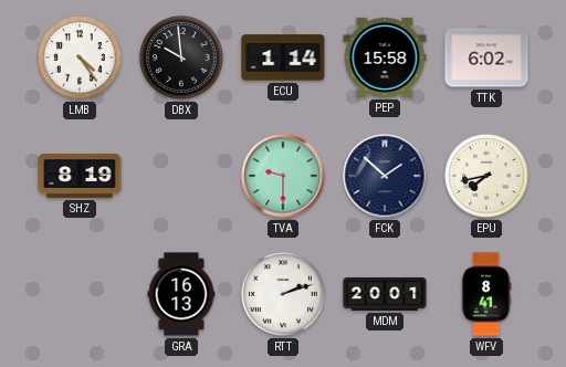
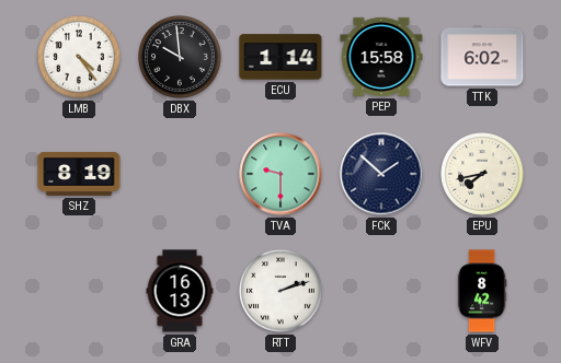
MDM: 20:01 -> none (385, 294)
WFV: 8:41 -> 8:42 (482, 291)
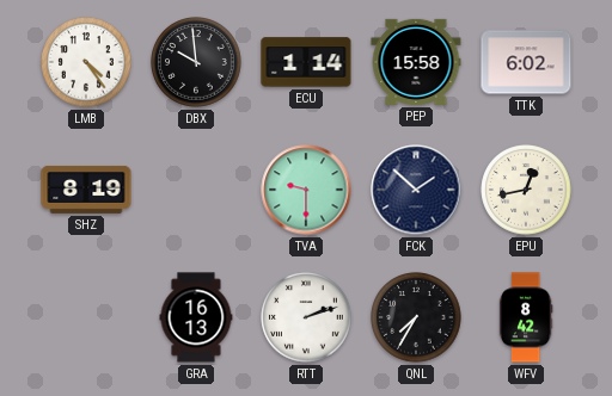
EPU: 7:43 -> 12:43 (526, 190)
QNL: none -> 7:35 (416, 317)
